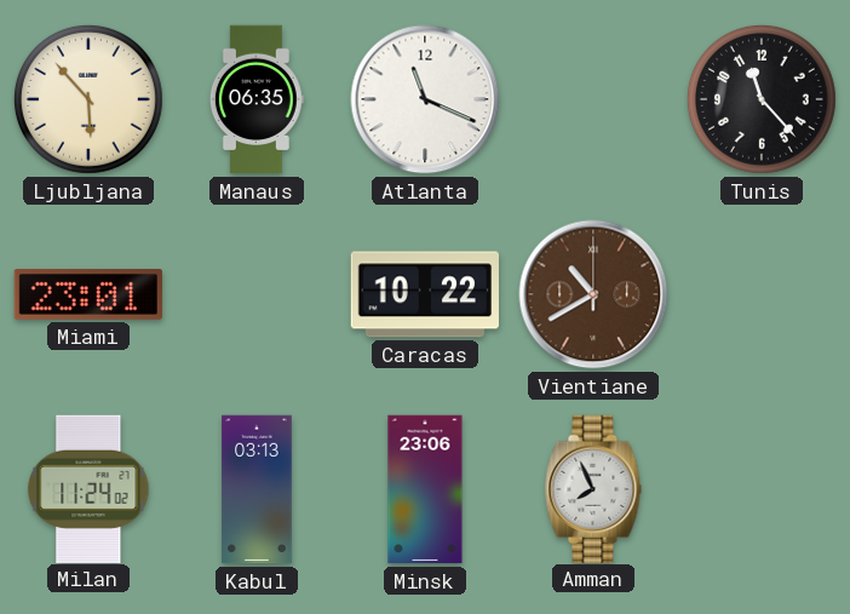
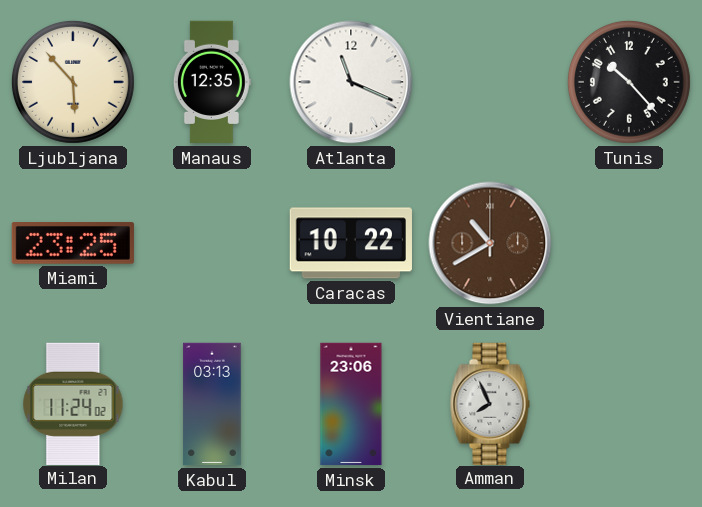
Manaus: 06:35 -> 12:35 (212, 82)
Tunis: 11:23 -> 10:23 (629, 82)
Miami: 23:01 -> 23:25 (73, 244)
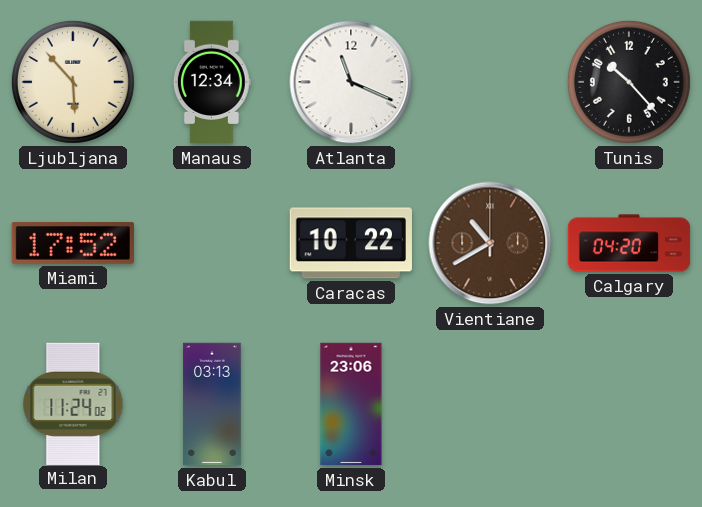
Manaus: 12:35 -> 12:34 (212, 82)
Miami: 23:25 -> 17:52 (73, 244)
Calgary: none -> 04:20 (629, 243)
Amman: 7:56 -> none (490, 403)
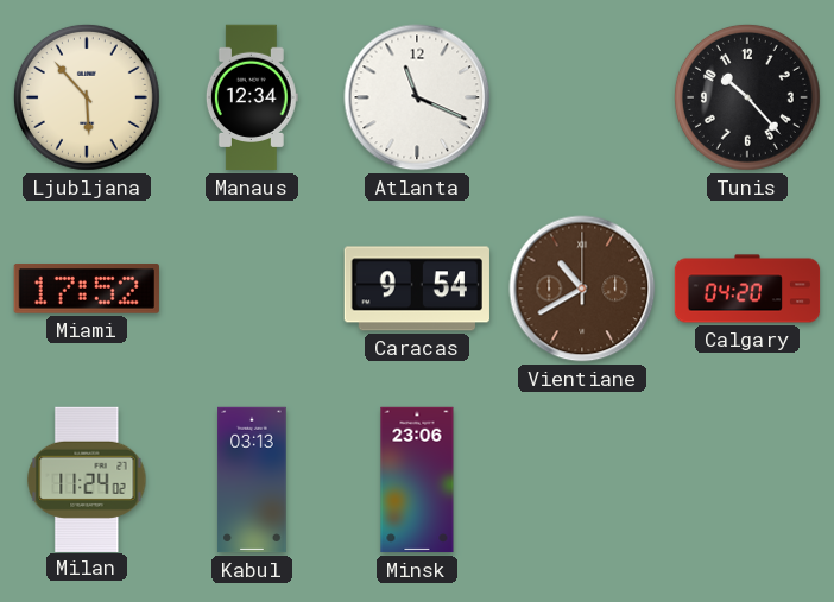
Caracas: 10:22 -> 9:54 (417, 289)
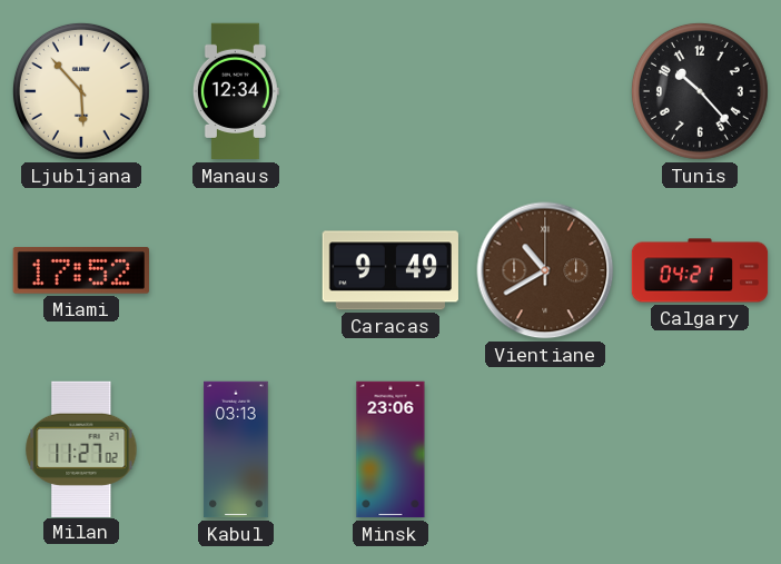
Atlanta: 11:19 -> none (417, 97)
Caracas: 9:54 -> 9:49 (390, 270)
Calgary: 04:20 -> 04:21 (700, 270)
Milan: 11:24 -> 11:27 (81, 448)
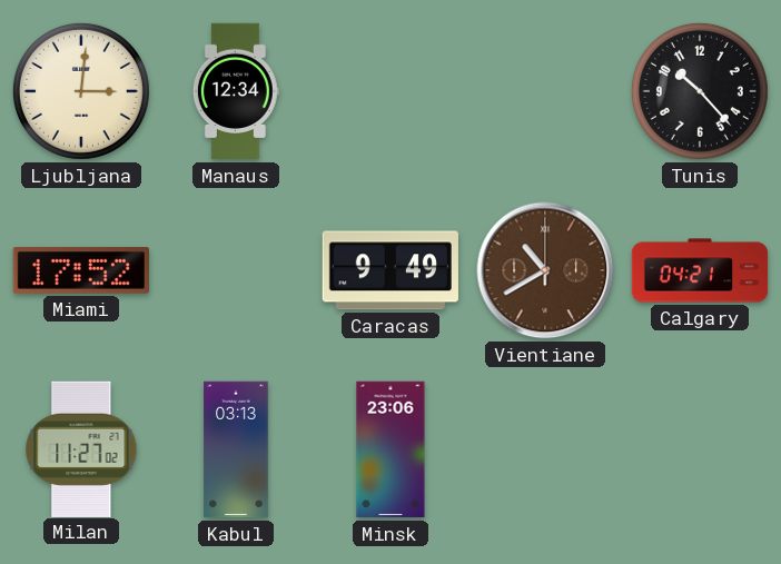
Ljubljana: 5:53 -> 3:01 (81, 91)
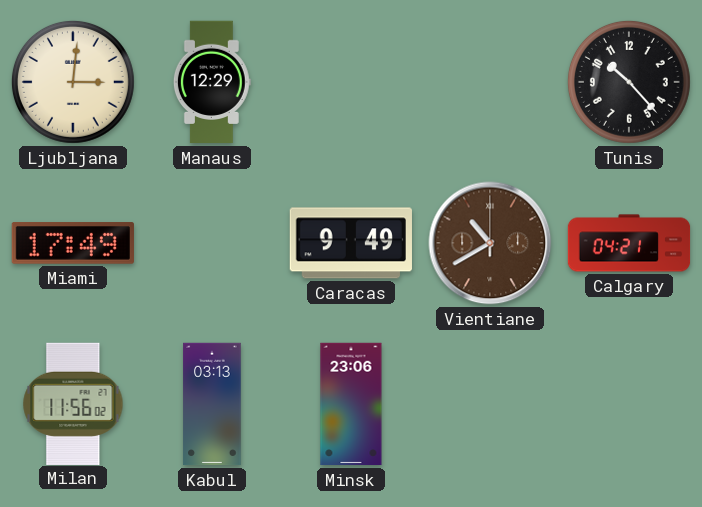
Manaus: 12:34 -> 12:29 (212, 82)
Miami: 17:52 -> 17:49 (73, 244)
Milan: 11:27 -> 11:56 (73, 403)
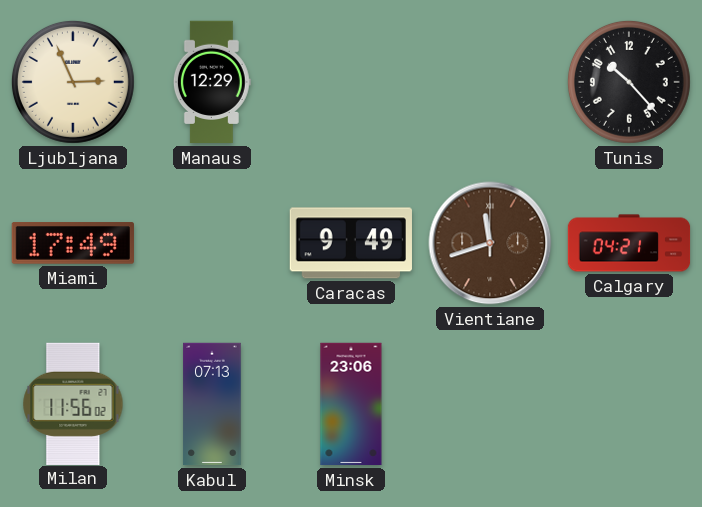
Ljubljana: 3:01 -> 2:56 (73, 82)
Vientiane: 10:40 -> 11:42 (490, 243)
Kabul: 03:13 -> 07:13 (212, 404)
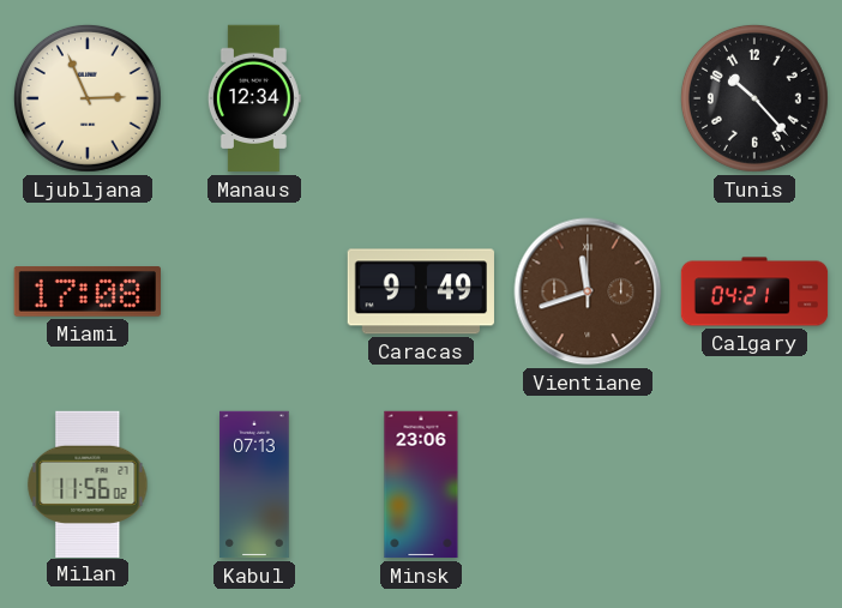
Manaus: 12:29 -> 12:34 (254, 98)
Miami: 17:49 -> 17:08 (88, 293)
